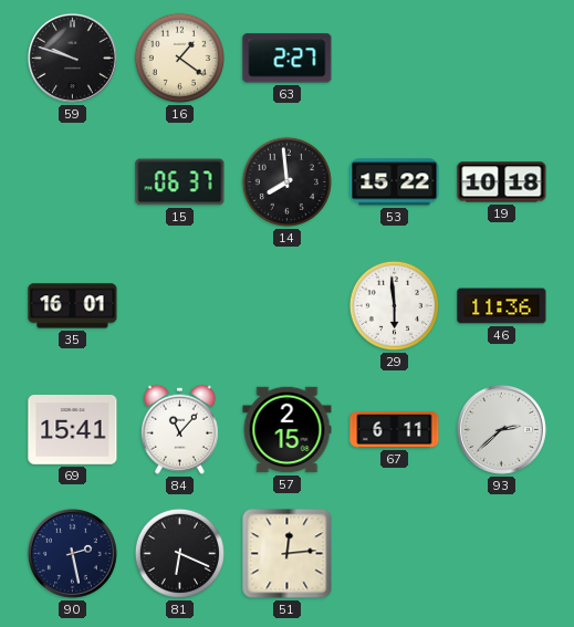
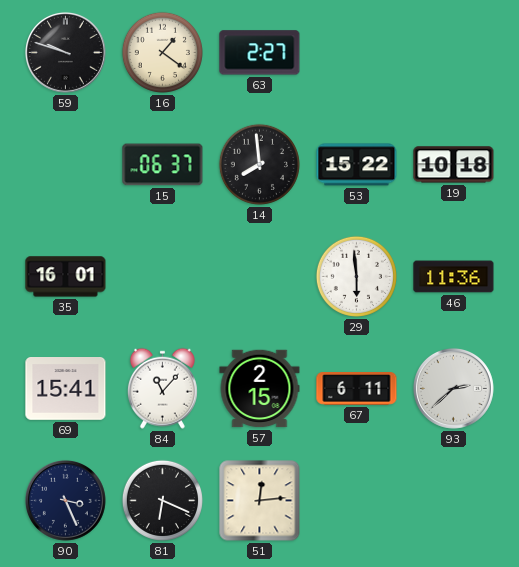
90: 2:28 -> 3:26 (65, 500)
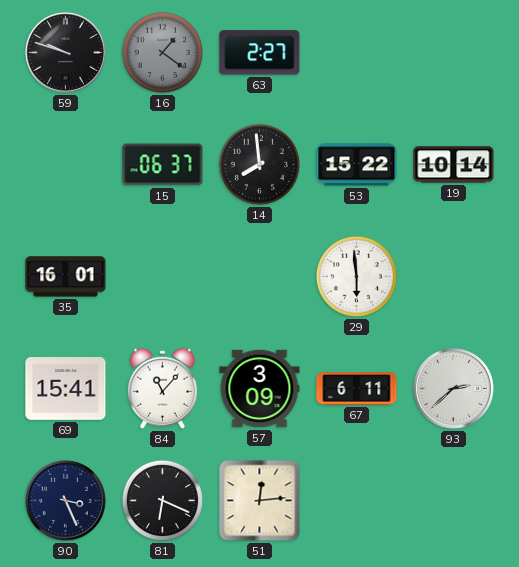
16 dial: cream -> grey (162, 52)
19: 10:18 -> 10:14 (454, 165)
46: 11:36 -> none (454, 277)
57: 2:15 -> 3:09 (260, 389)
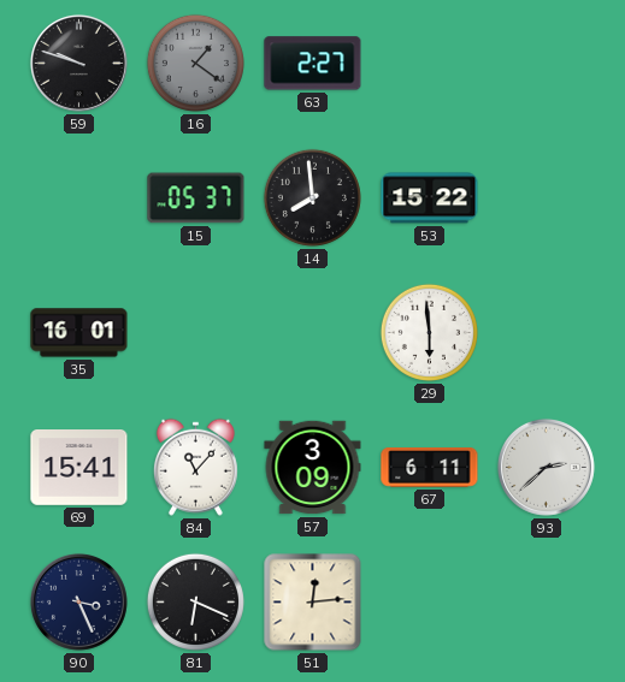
15: 06:37 -> 05:37 (196, 198)
19: 10:14 -> none (454, 165)
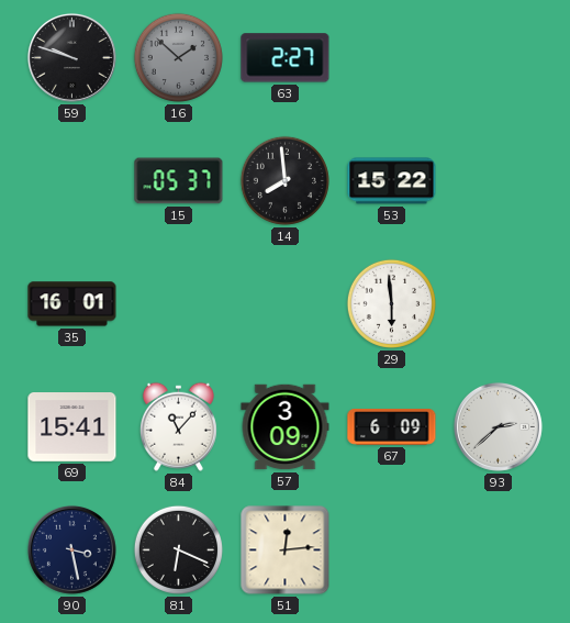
16: 1:21 -> 1:52 (178, 57)
67: 6:11 -> 6:09 (392, 427)
90: 3:26 -> 3:28 (71, 549)
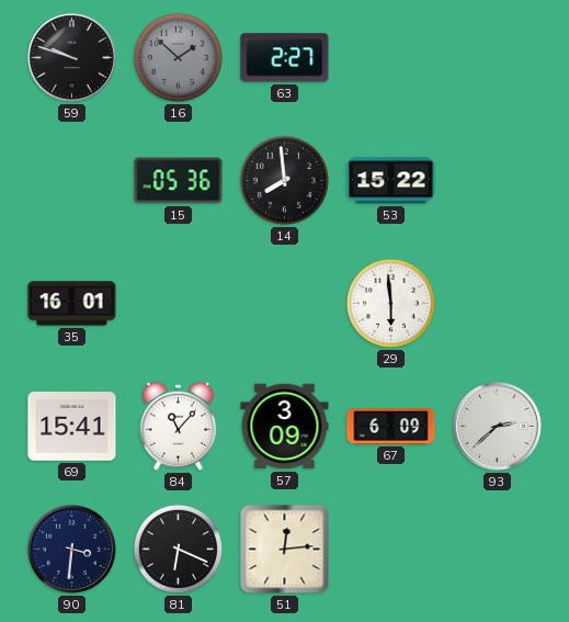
15: 05:37 -> 05:36 (179, 181)
90: 3:28 -> 3:31 (71, 549)
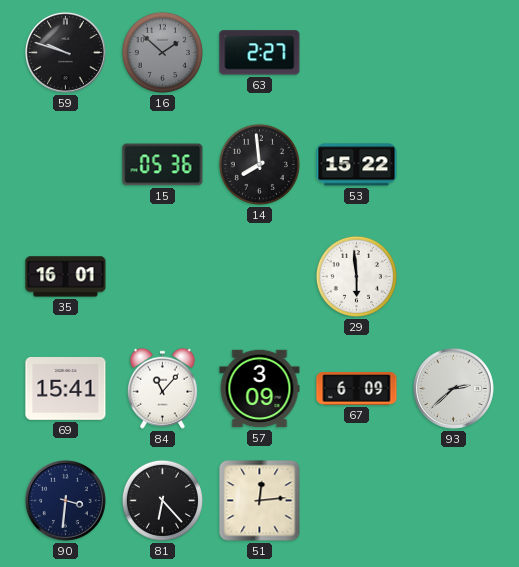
81: 6:19 -> 6:23 (162, 500)
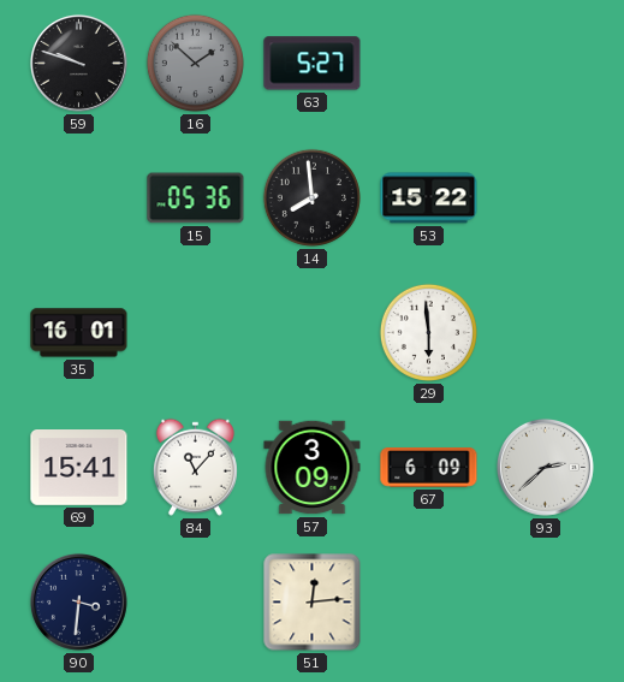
63: 2:27 -> 5:27 (313, 64)
81: 6:23 -> none (162, 500)
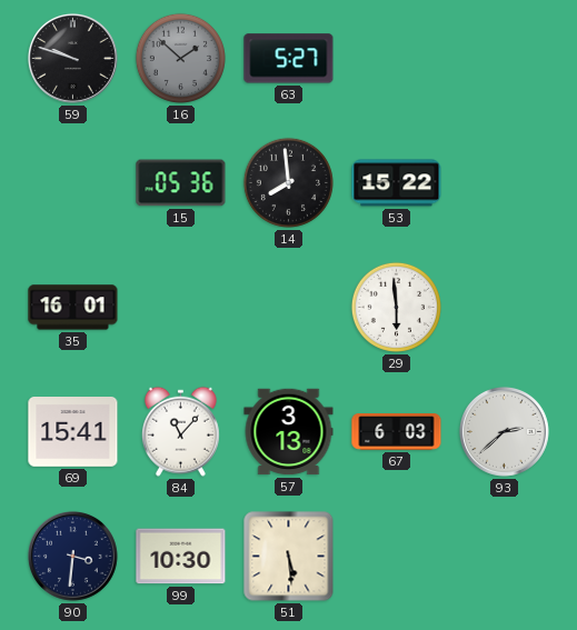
57: 3:09 -> 3:13 (289, 432)
67: 6:09 -> 6:03 (397, 432)
99: none -> 10:30 (181, 557)
51: 12:14 -> 5:29 (289, 557)
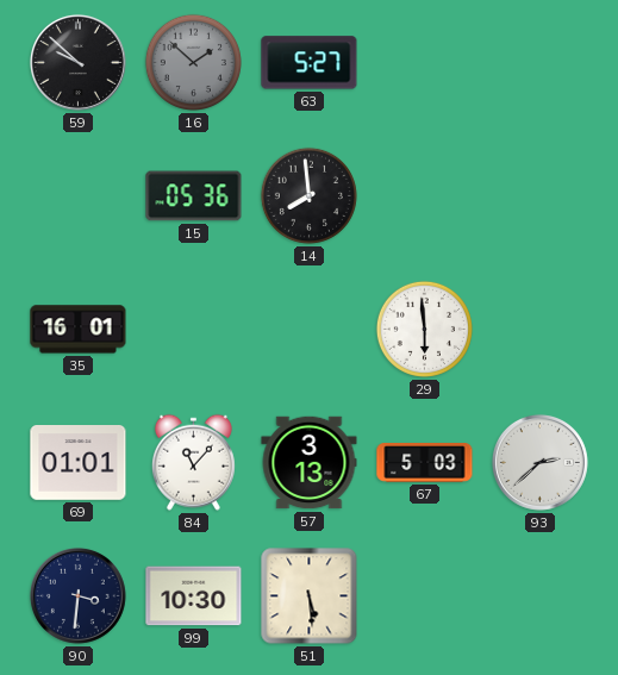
59: 9:48 -> 9:52 (77, 62)
53: 15:22 -> none (397, 183)
69: 15:41 -> 01:01 (79, 463)
67: 6:03 -> 5:03 (425, 463)
